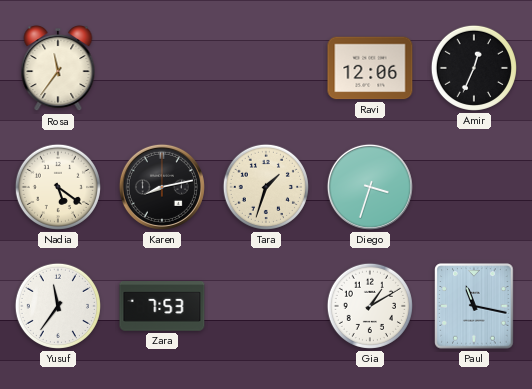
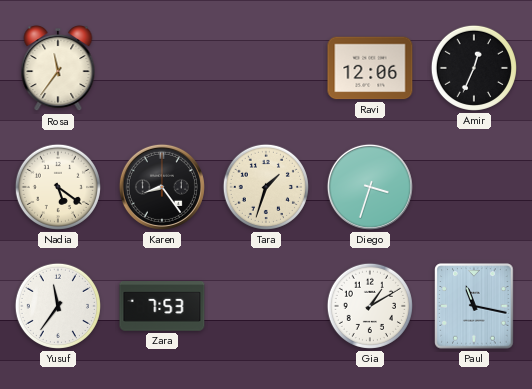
Karen: 8:13 -> 8:24 (162, 187)
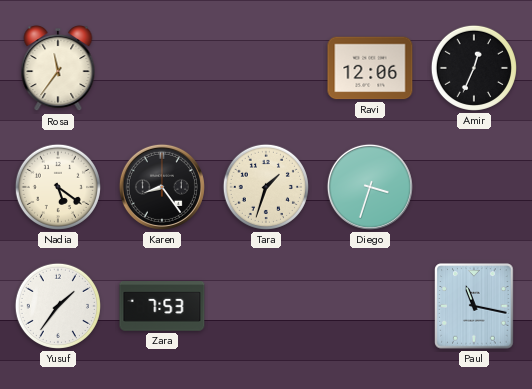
Yusuf: 11:36 -> 1:36 (58, 306)
Gia: 1:10 -> none (370, 306)
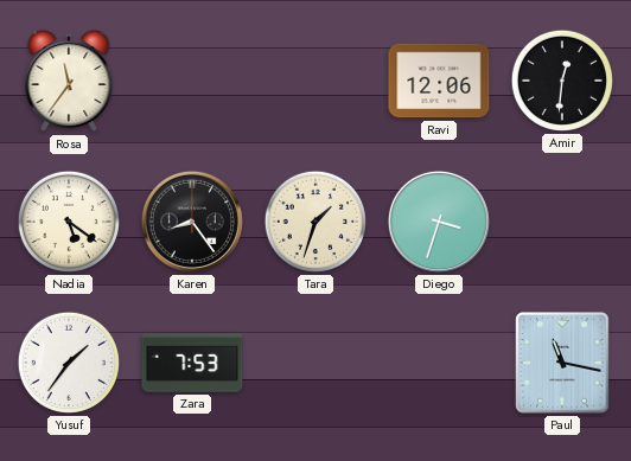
Amir: 12:34 -> 12:31 (562, 81)
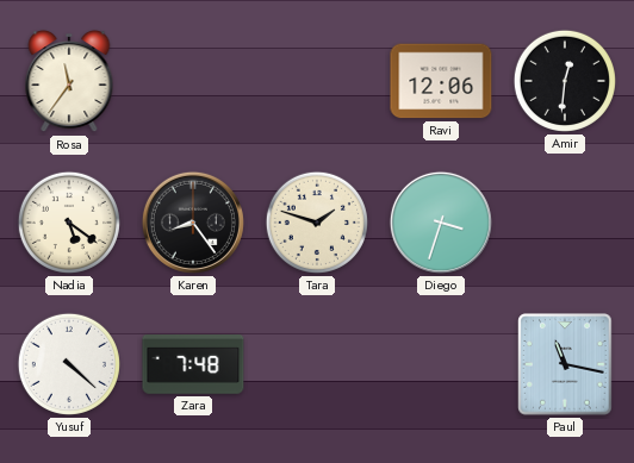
Tara: 1:33 -> 1:48 (317, 223)
Yusuf: 1:36 -> 4:22 (69, 364)
Zara: 7:53 -> 7:48 (193, 364)
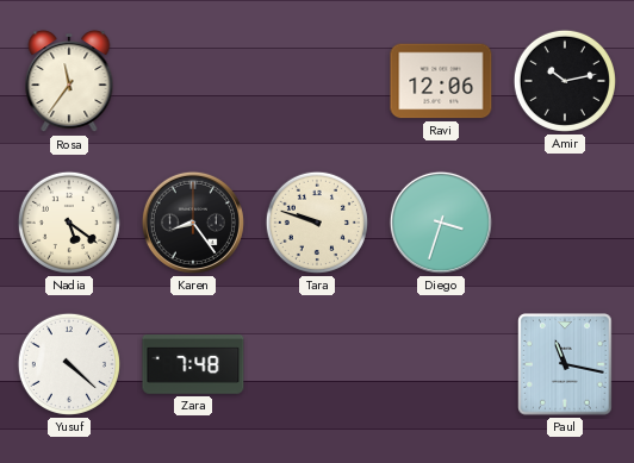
Amir: 12:31 -> 10:13 (565, 81)
Tara: 1:48 -> 9:48 (317, 223)
